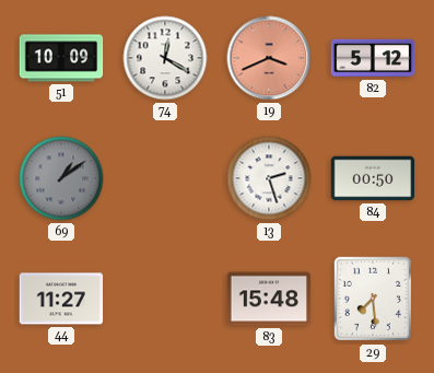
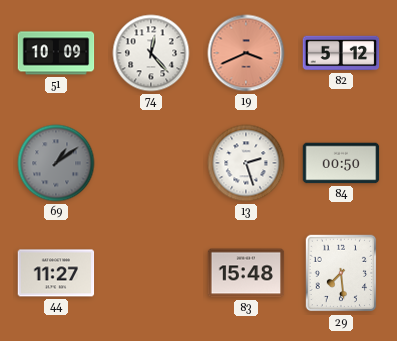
74: 12:20 -> 12:23 (151, 53)
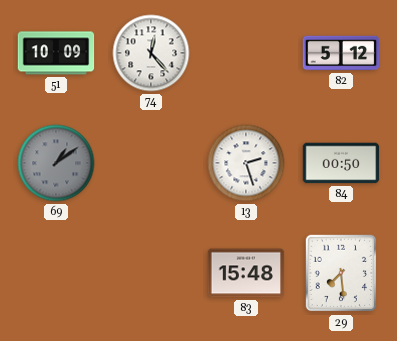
19: 3:41 -> none (246, 53)
44: 11:27 -> none (56, 273)
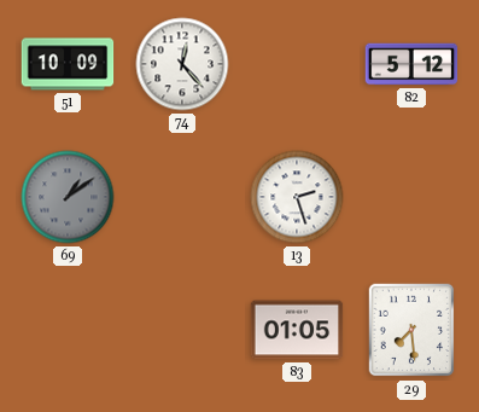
84: 00:50 -> none (341, 163)
83: 15:48 -> 01:05 (297, 330)
